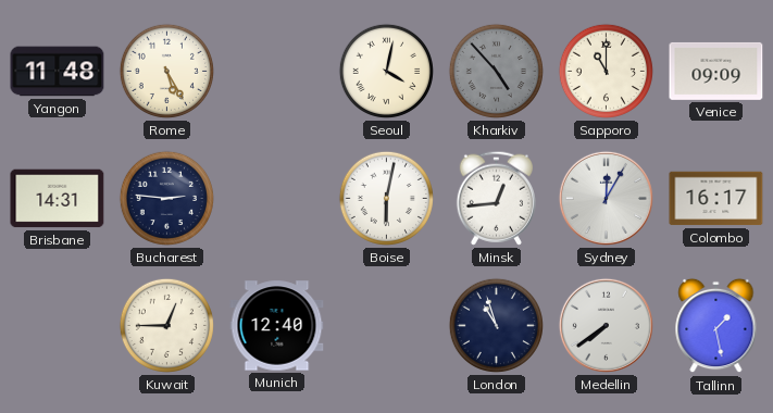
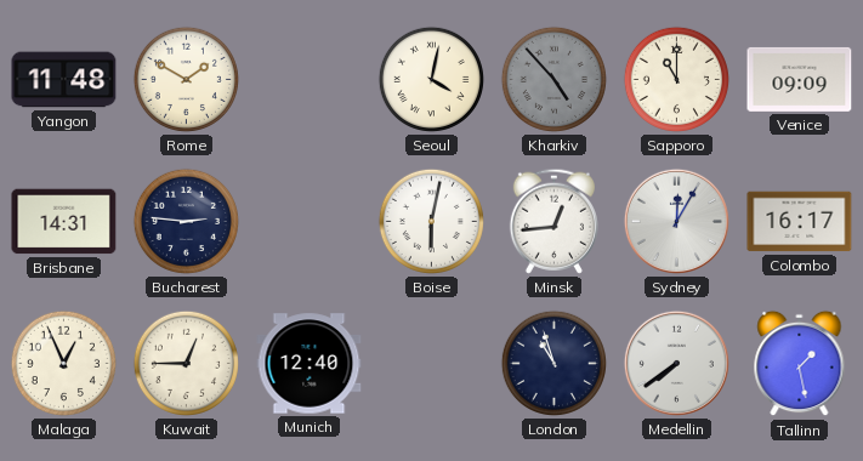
Rome: 5:25 -> 1:50 (186, 79)
Malaga: none -> 12:56 (63, 363)
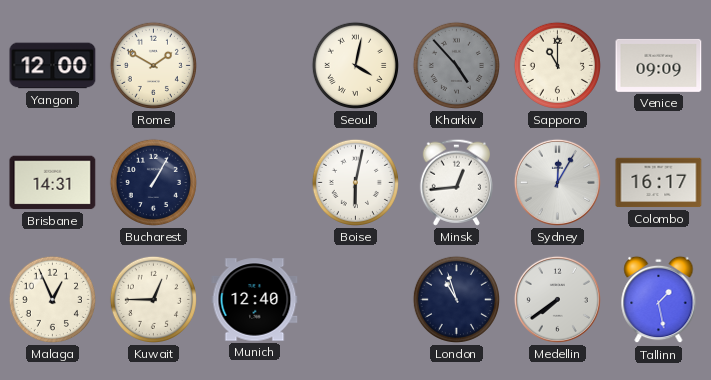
Yangon: 11:48 -> 12:00 (53, 66)
Bucharest: 2:46 -> 1:05 (153, 182)
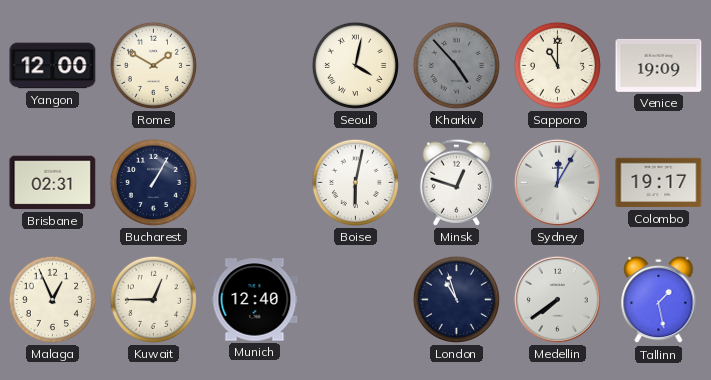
Venice: 09:09 -> 19:09 (659, 65)
Brisbane: 14:31 -> 02:31 (53, 183)
Minsk: 12:44 -> 12:48 (456, 182)
Colombo: 16:17 -> 19:17 (659, 183)
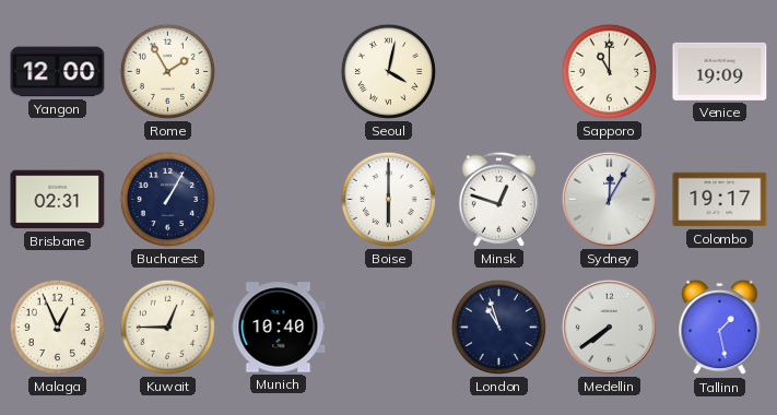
Rome: 1:50 -> 1:55 (167, 71)
Kharkiv: 4:53 -> none (456, 65)
Boise: 6:02 -> 6:00 (388, 199)
Munich: 12:40 -> 10:40 (279, 328)
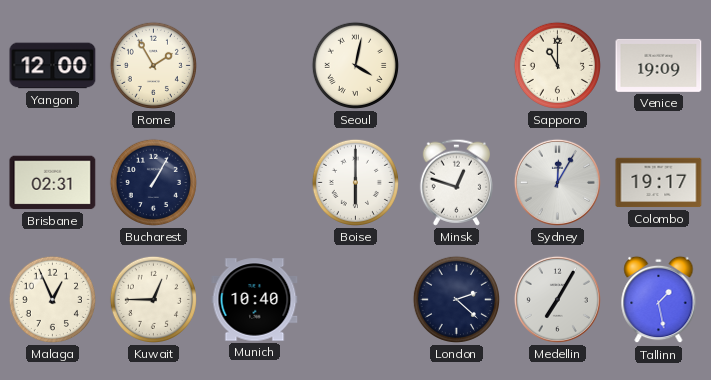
London: 10:57 -> 2:22 (456, 299)
Medellin: 7:39 -> 7:05 (557, 299)
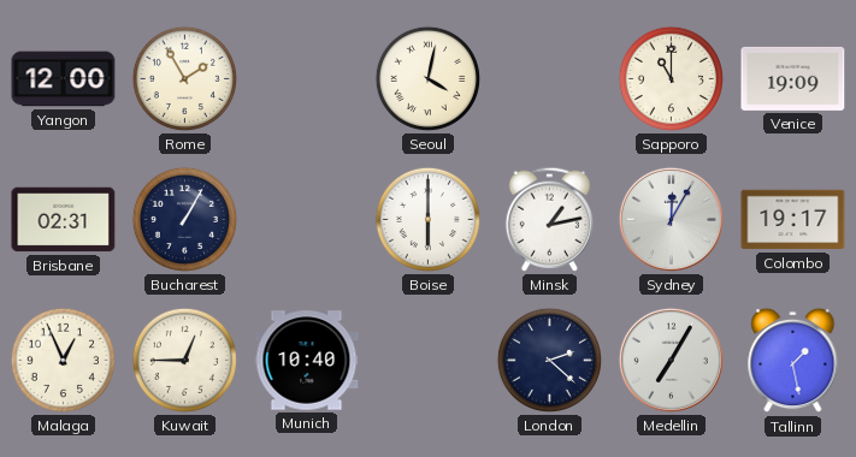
Minsk: 12:48 -> 1:13 (549, 219)
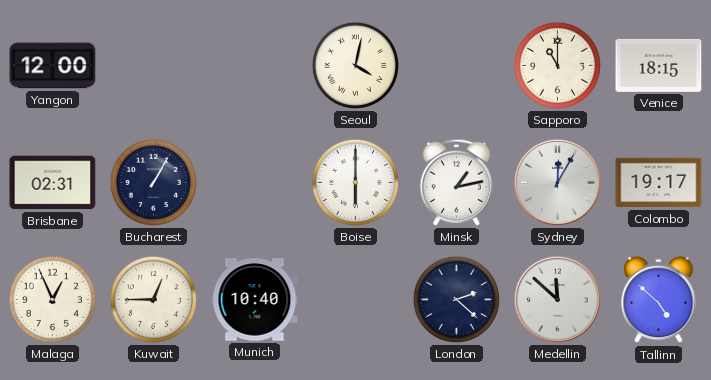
Rome: 1:55 -> none (184, 78)
Venice: 19:09 -> 18:15 (659, 65)
Medellin: 7:05 -> 11:52 (557, 299)
Tallinn: 1:28 -> 4:52 (659, 300)
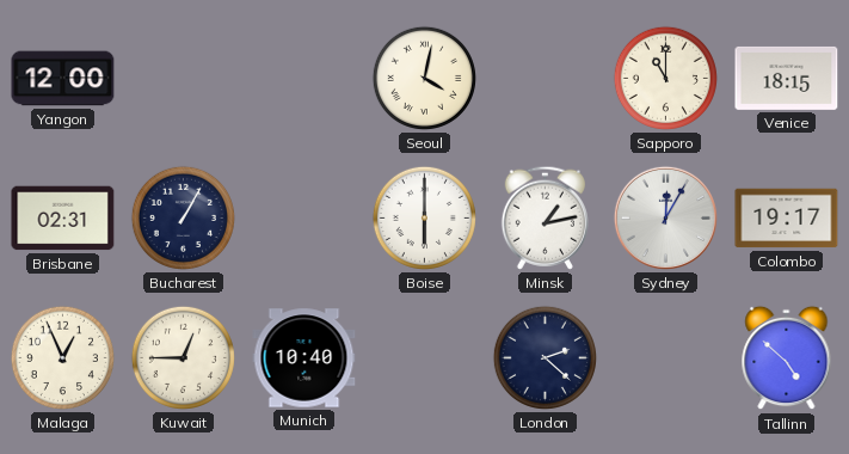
Medellin: 11:52 -> none (557, 299)
